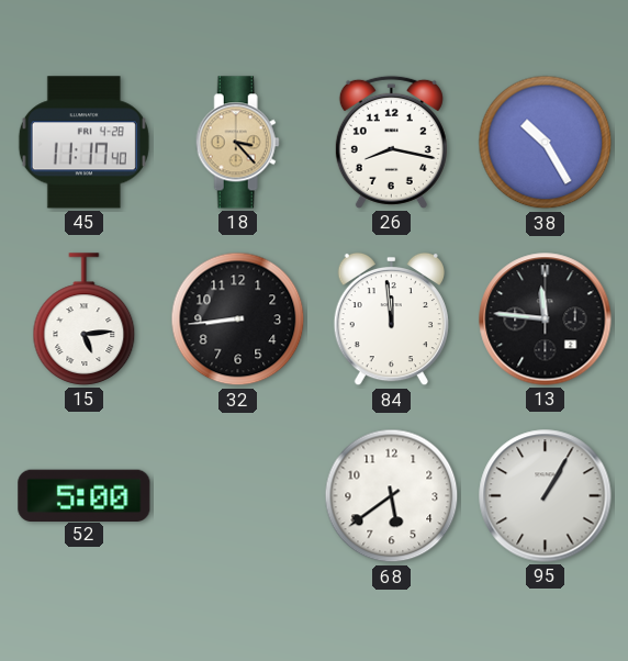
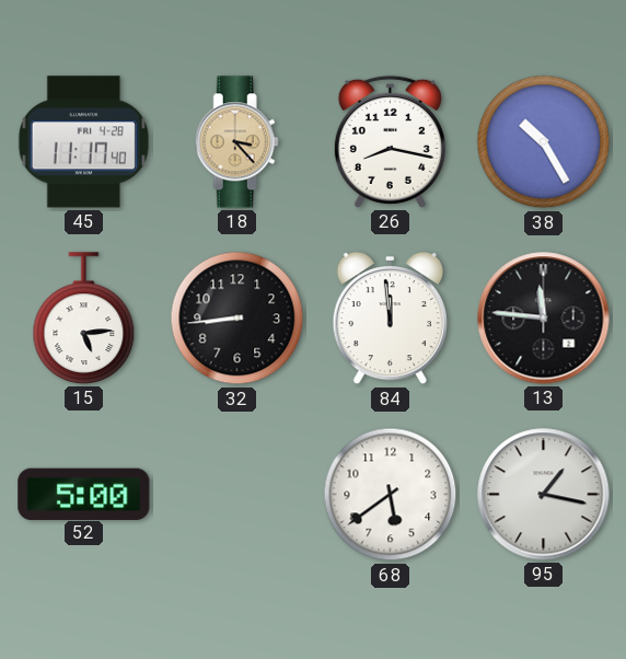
95: 1:05 -> 1:17 (544, 495)
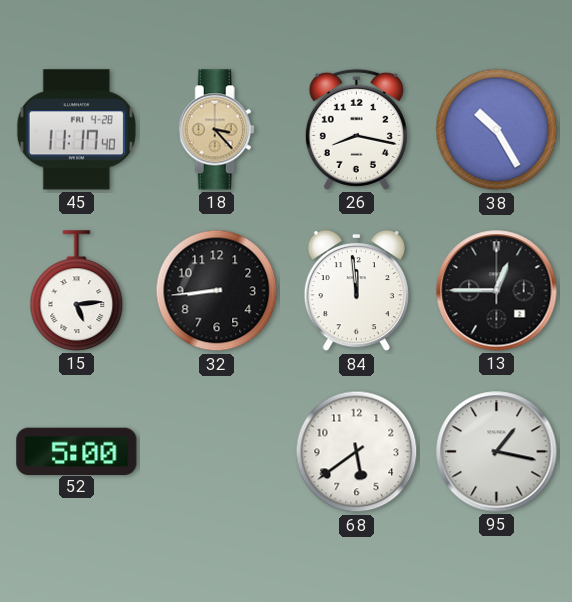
13: 11:46 -> 12:45 (497, 291)
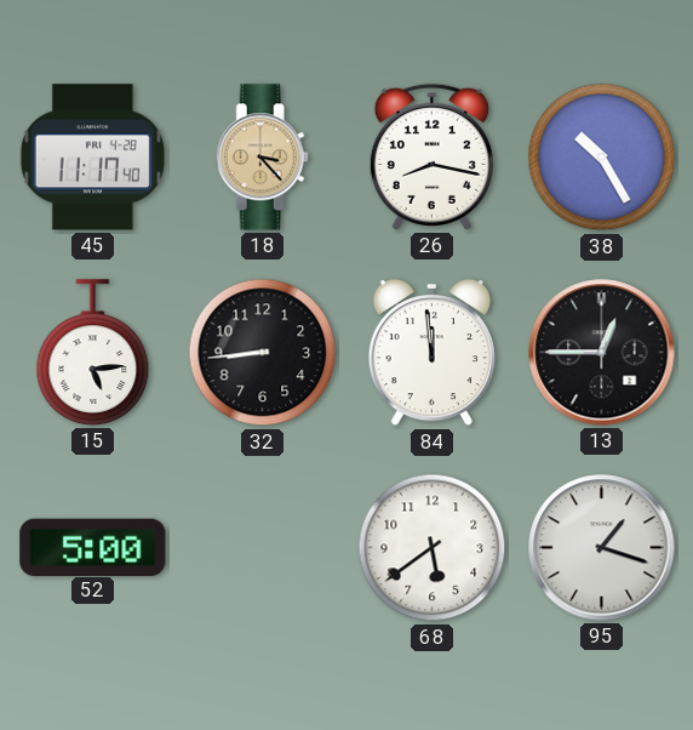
95: 1:17 -> 1:18 (602, 548)
